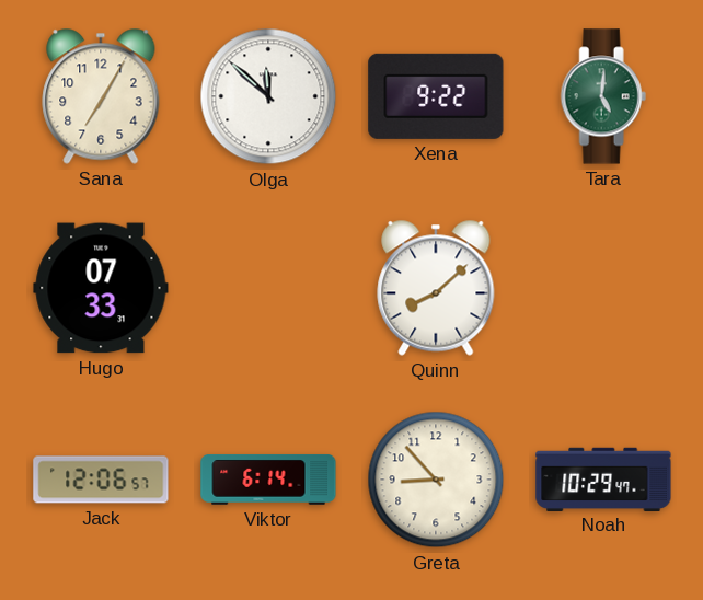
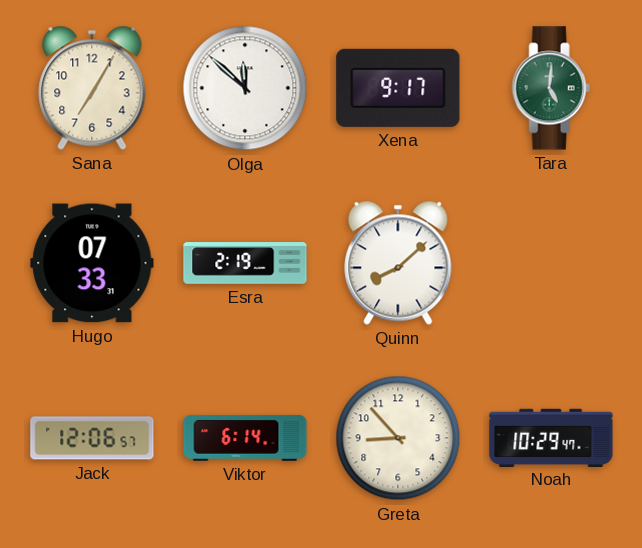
Xena: 9:22 -> 9:17 (398, 88)
Esra: none -> 2:19 (245, 263)
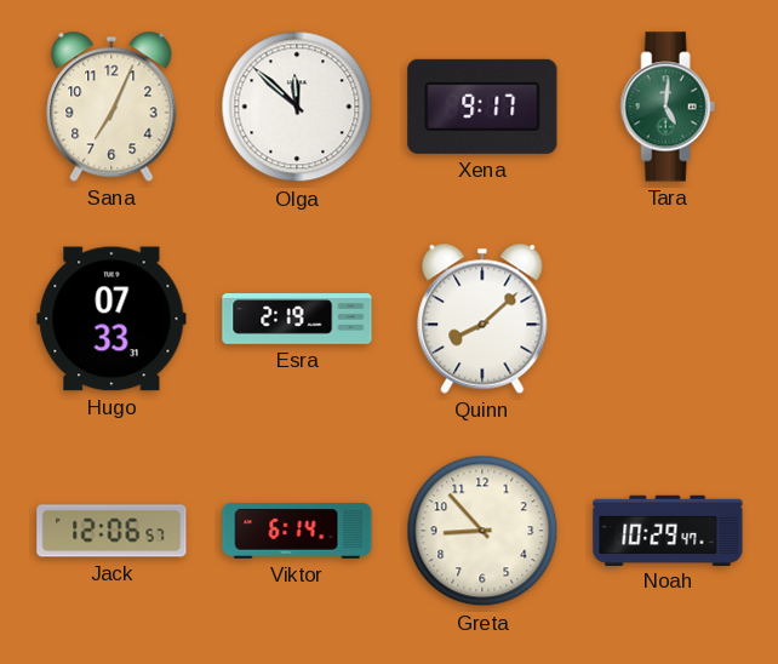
Sana: 7:05 -> 7:04 (111, 107)
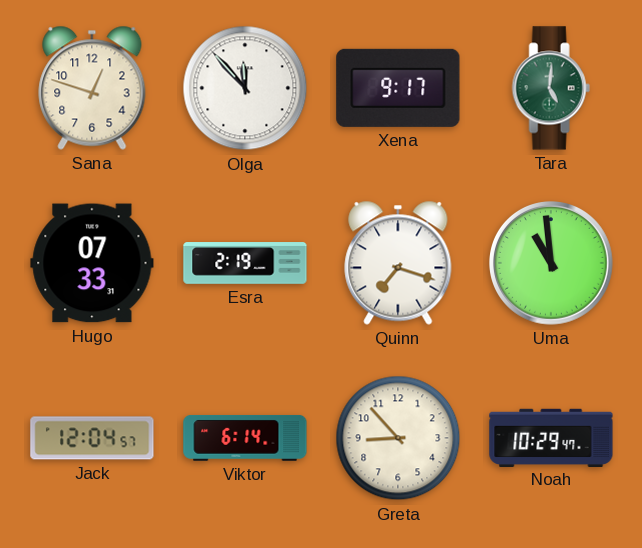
Sana: 7:04 -> 12:48 (92, 88)
Olga: 11:52 -> 11:53 (245, 88)
Quinn: 8:08 -> 7:18 (398, 263)
Uma: none -> 10:59 (552, 264)
Jack: 12:06 -> 12:04 (92, 438)
